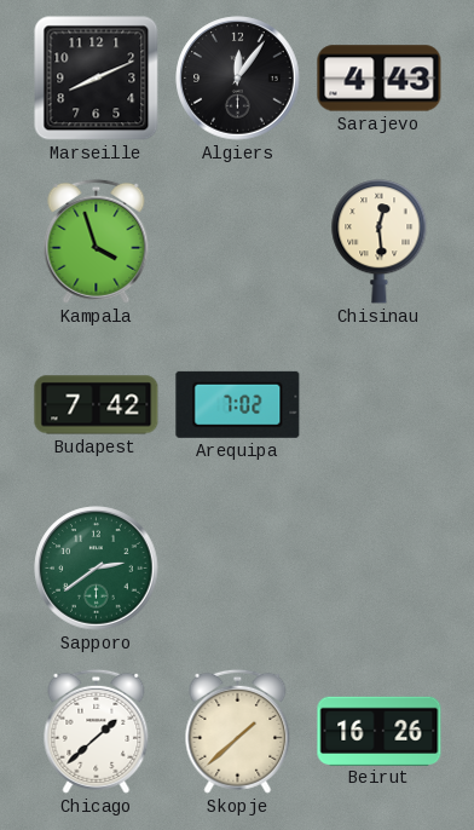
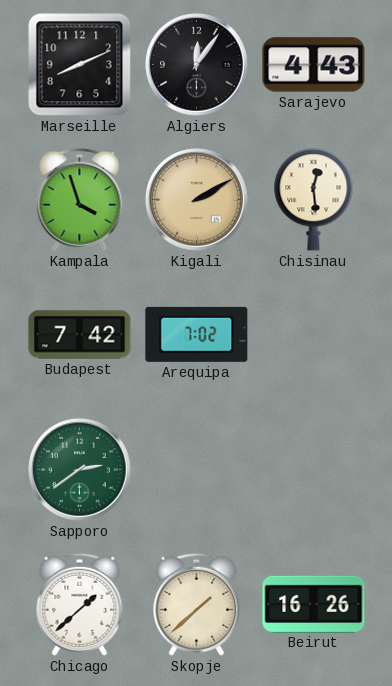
Kigali: none -> 2:10 (197, 200)
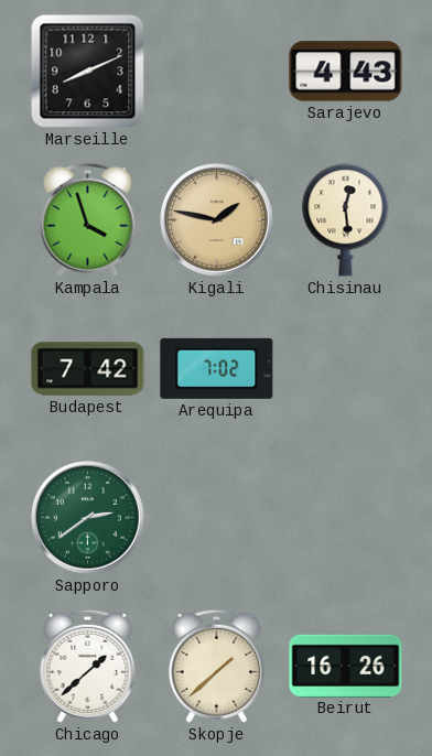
Algiers: 12:06 -> none (197, 65)
Kigali: 2:10 -> 1:47 (217, 220)
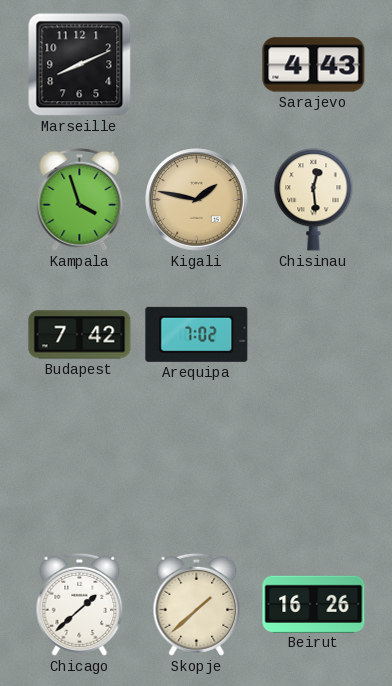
Sapporo: 2:39 -> none (88, 518)
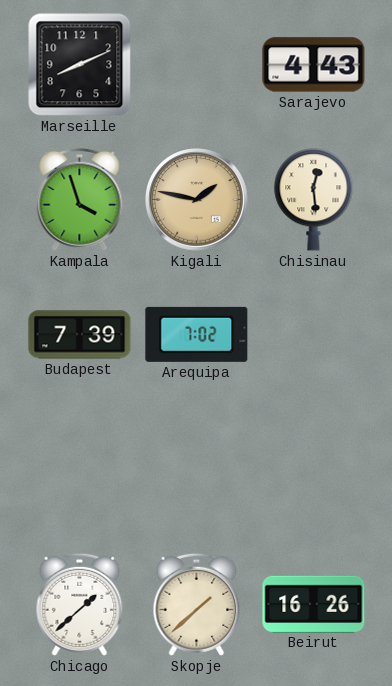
Budapest: 7:42 -> 7:39 (80, 335)
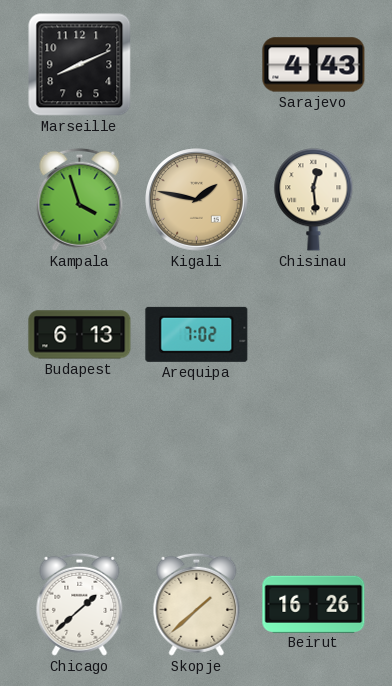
Budapest: 7:39 -> 6:13 (80, 335)
